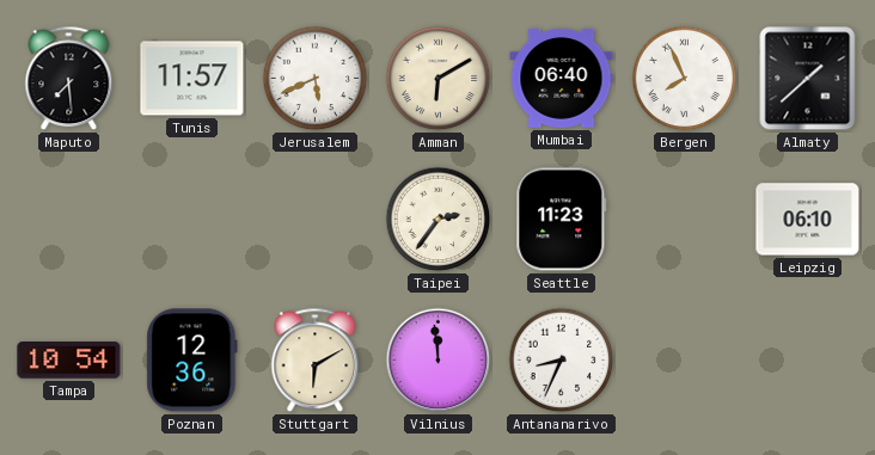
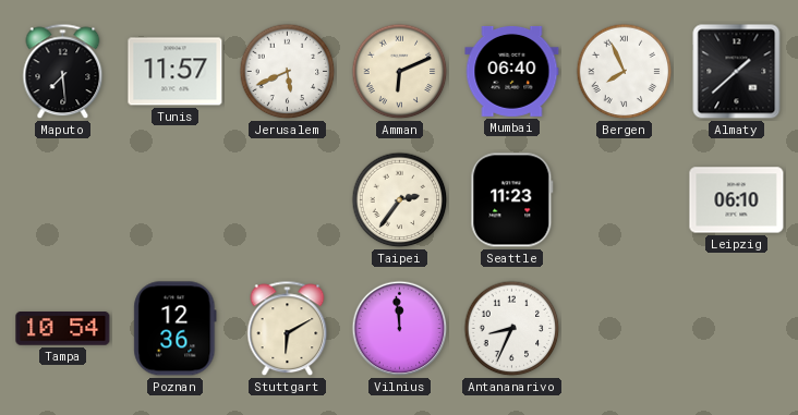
Amman: 6:10 -> 6:11 (400, 72)
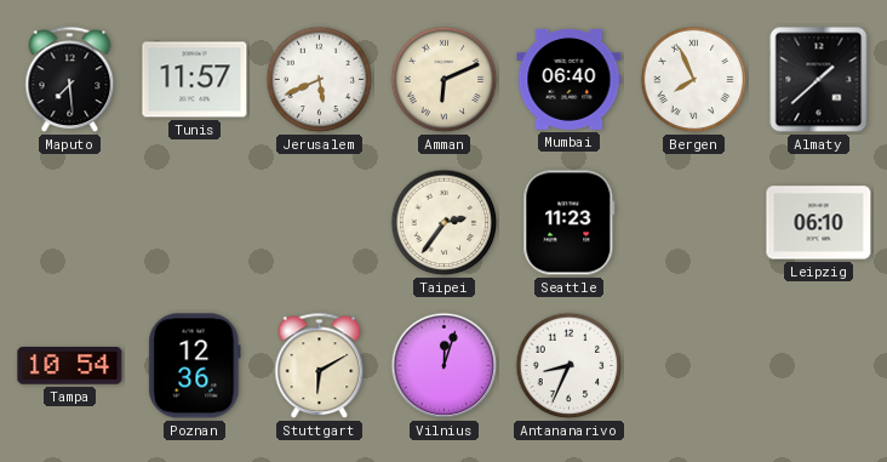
Vilnius: 11:59 -> 12:03 (445, 366)
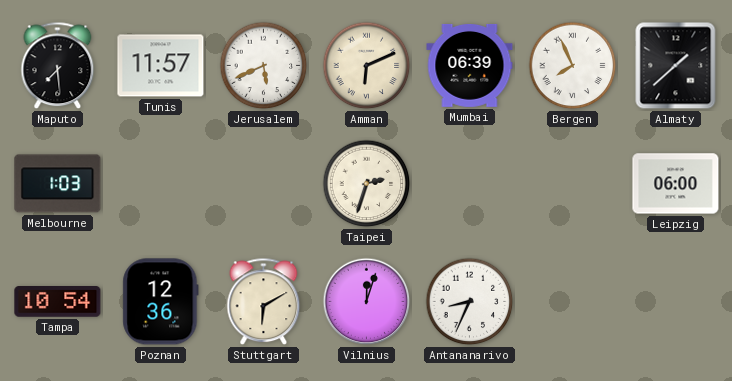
Mumbai: 06:40 -> 06:39 (470, 65)
Melbourne: none -> 1:03 (58, 184)
Taipei: 2:36 -> 2:33 (367, 184)
Seattle: 11:23 -> none (570, 223)
Leipzig: 06:10 -> 06:00 (676, 184)
